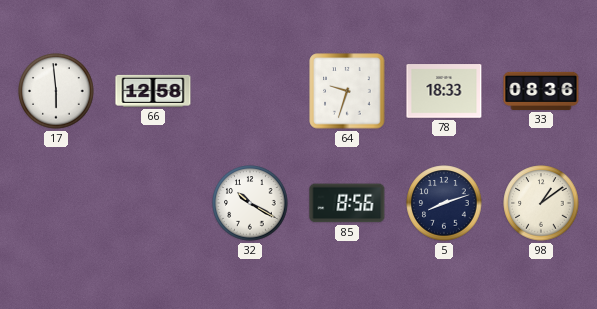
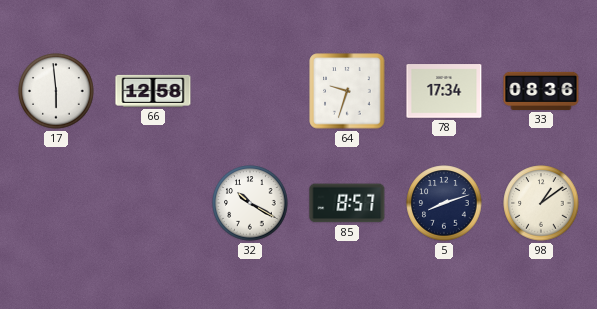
78: 18:33 -> 17:34 (444, 91)
85: 8:56 -> 8:57 (347, 203)
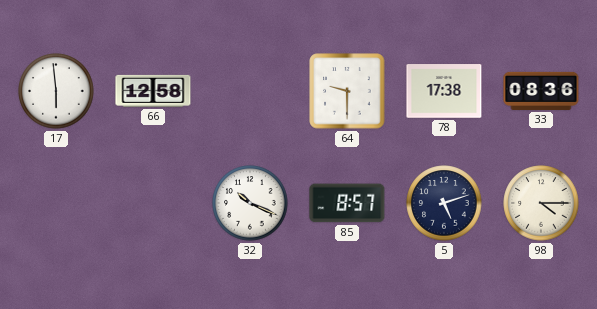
64: 9:33 -> 9:30 (347, 91)
78: 17:34 -> 17:38 (444, 91)
32: 10:20 -> 10:19 (250, 203)
5: 8:12 -> 5:12 (444, 203)
98: 1:09 -> 4:15 (541, 203)
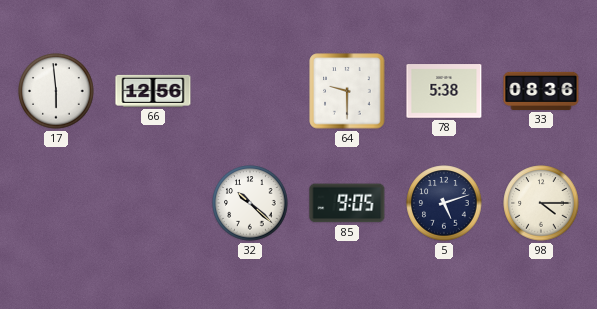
66: 12:58 -> 12:56 (153, 91)
78: 17:38 -> 5:38 (444, 91)
32: 10:19 -> 10:22 (250, 203)
85: 8:57 -> 9:05 (347, 203)
